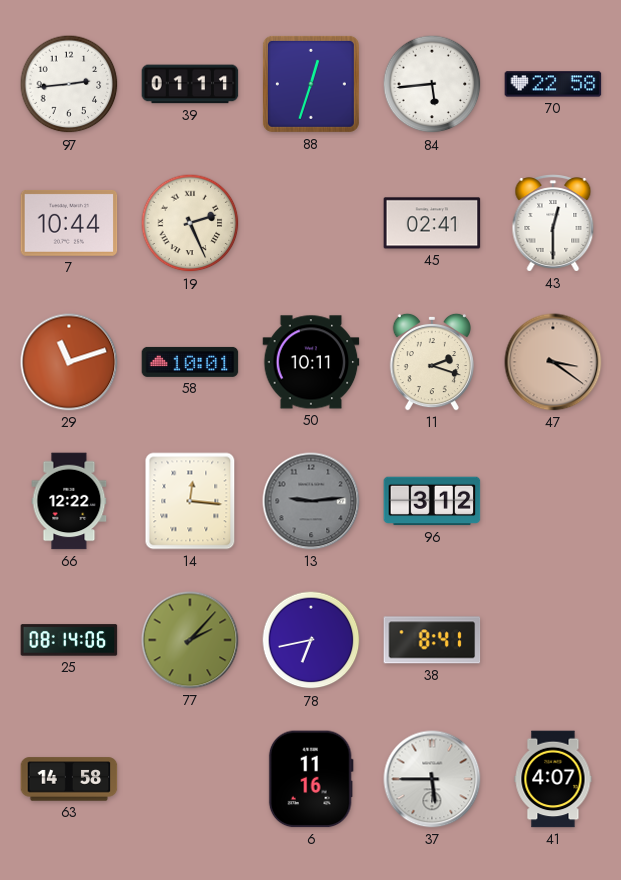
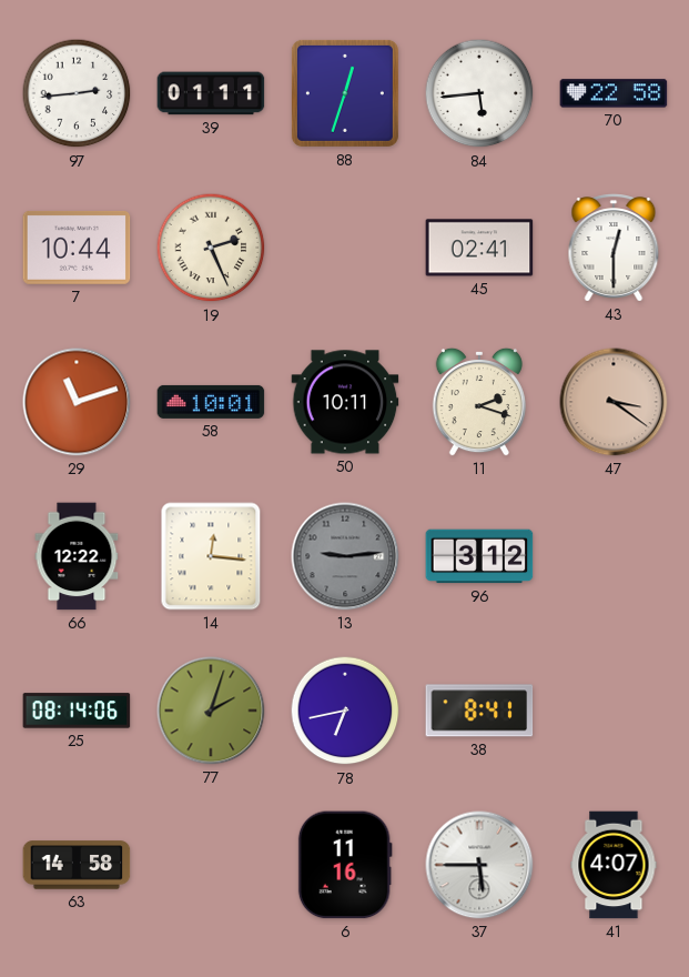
77: 2:07 -> 2:03 (211, 711)
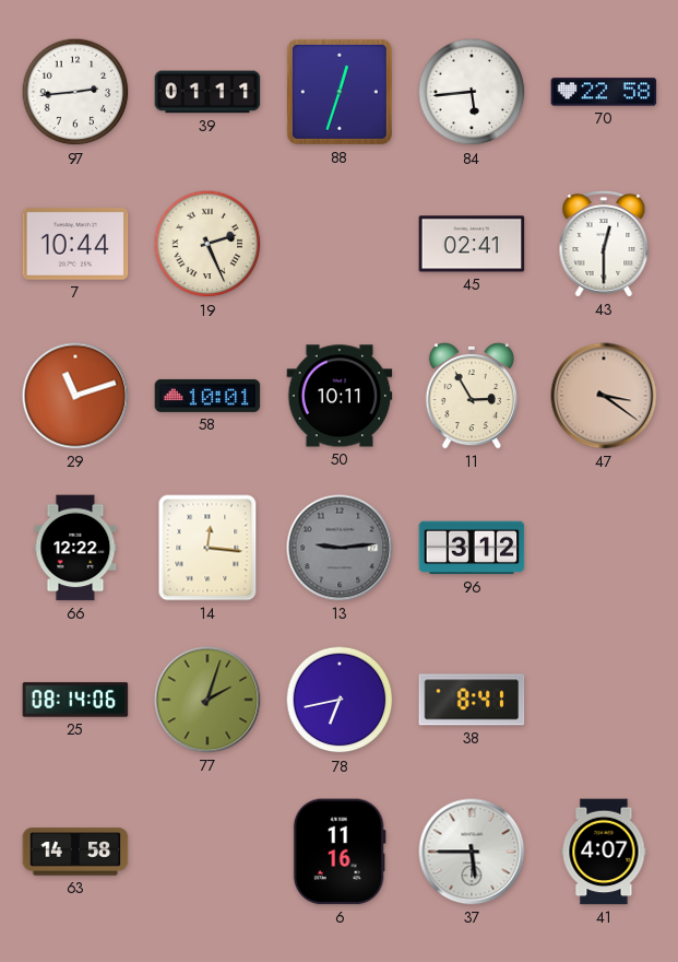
11: 2:18 -> 2:55 (472, 396)
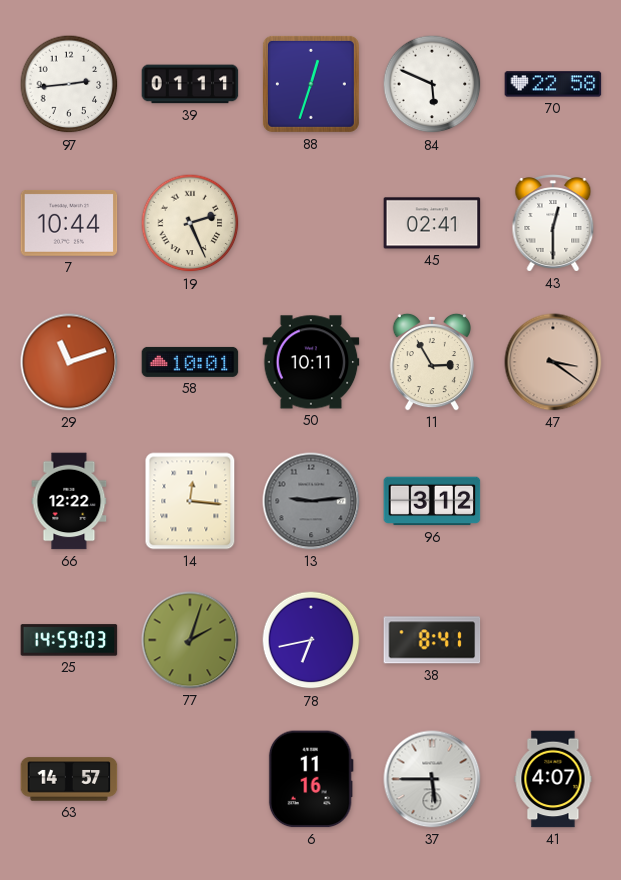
84: 5:44 -> 5:49 (432, 84)
25: 08:14 -> 14:59 (69, 640)
63: 14:58 -> 14:57 (69, 779)
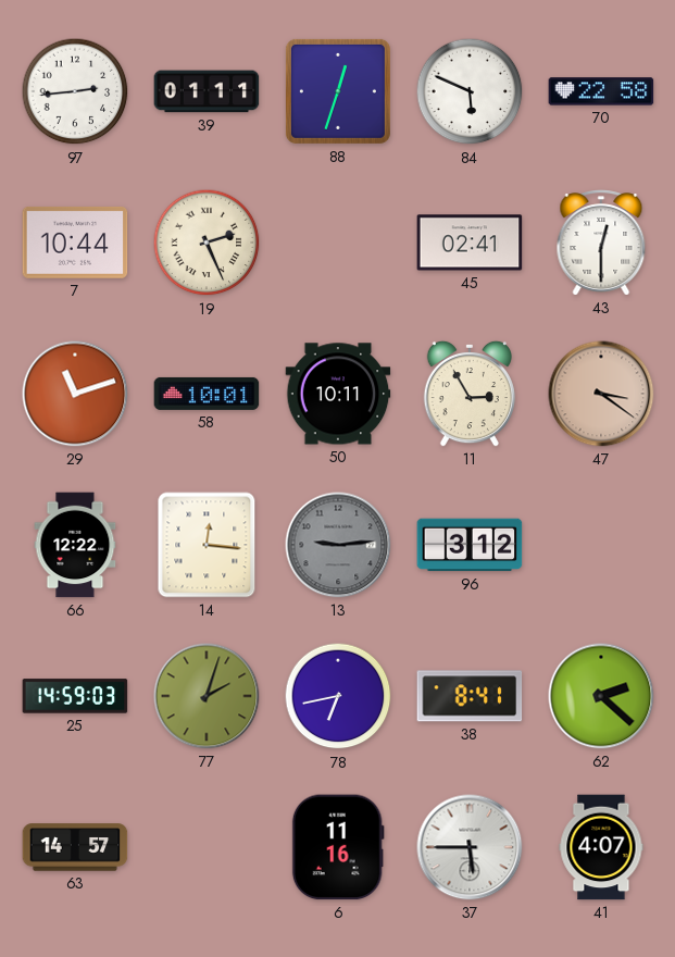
62: none -> 2:22 (601, 696)
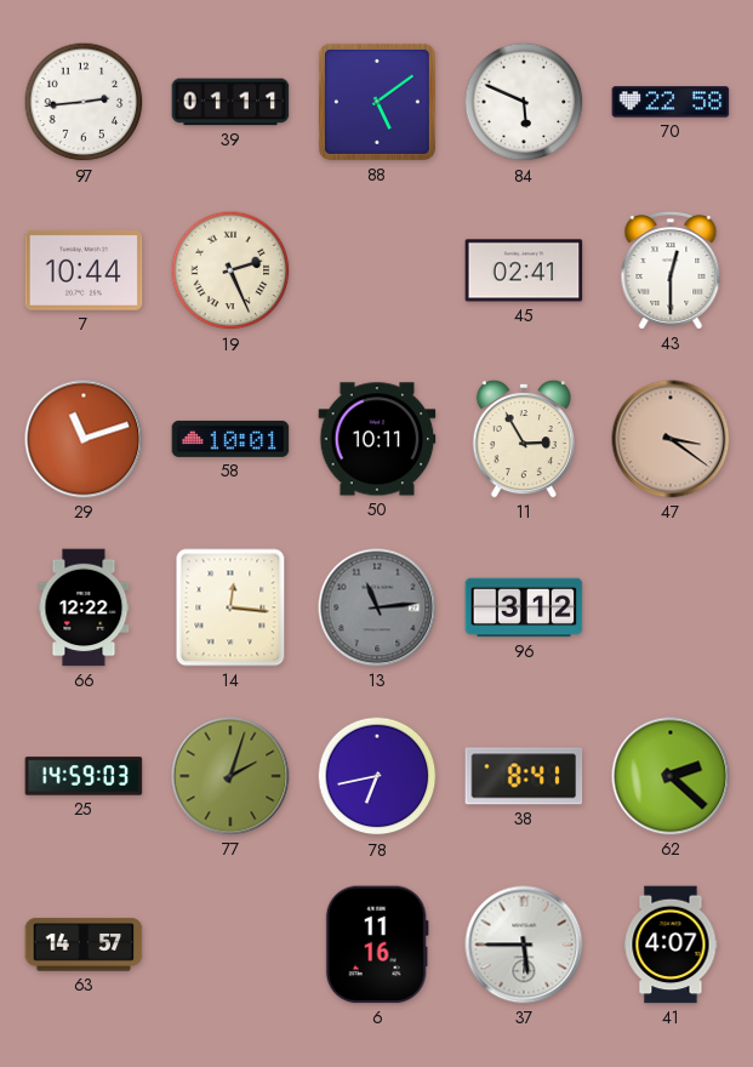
88: 12:33 -> 5:09 (377, 102)
13: 9:14 -> 11:14 (377, 607)
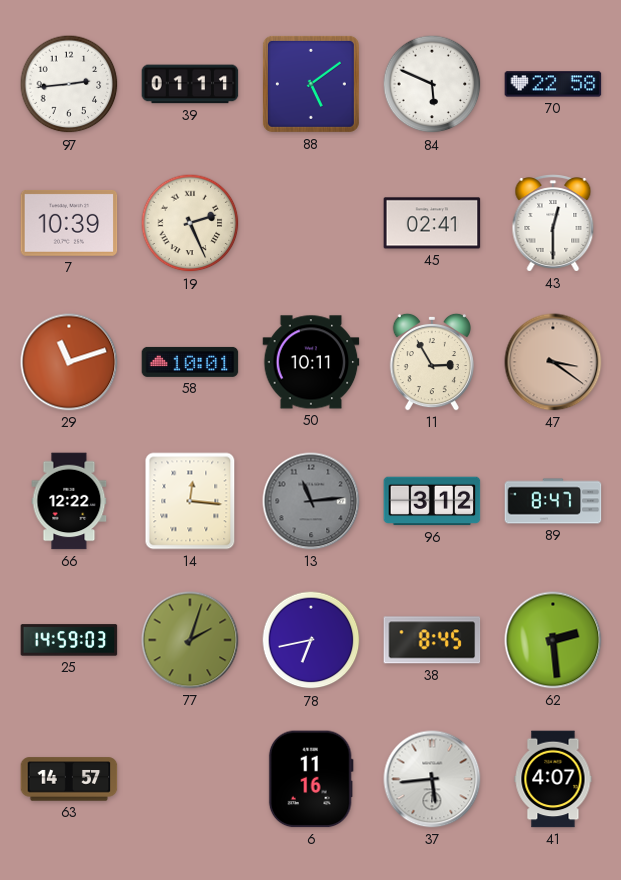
7: 10:44 -> 10:39 (69, 223)
89: none -> 8:47 (553, 501)
38: 8:41 -> 8:45 (432, 640)
62: 2:22 -> 2:29 (553, 640)
37: 5:45 -> 5:44 (432, 779)
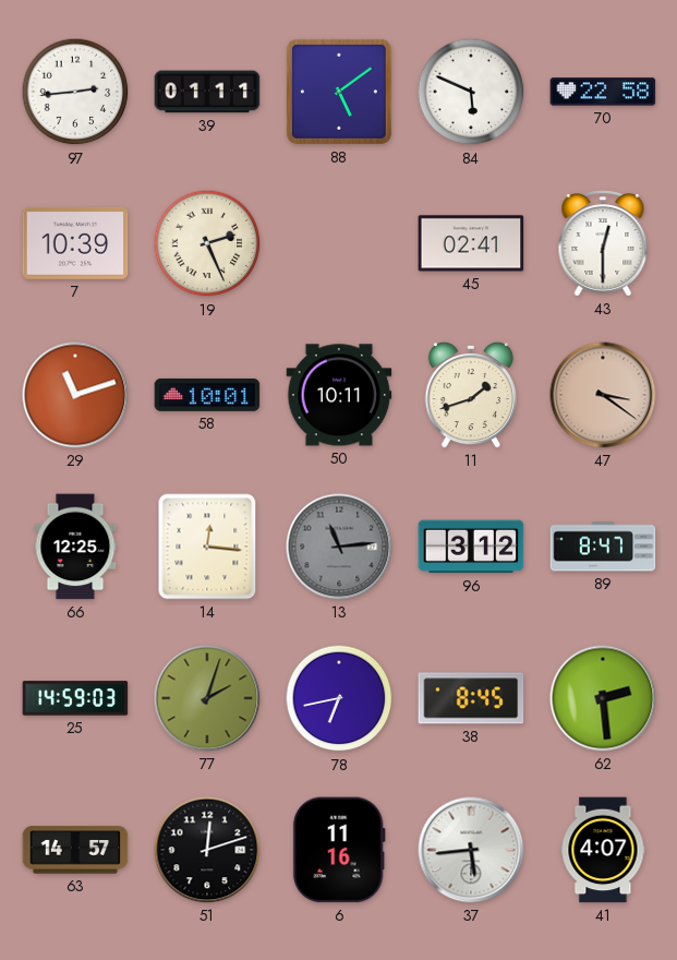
11: 2:55 -> 1:42 (471, 395)
66: 12:22 -> 12:25 (75, 547)
51: none -> 12:12 (207, 850)
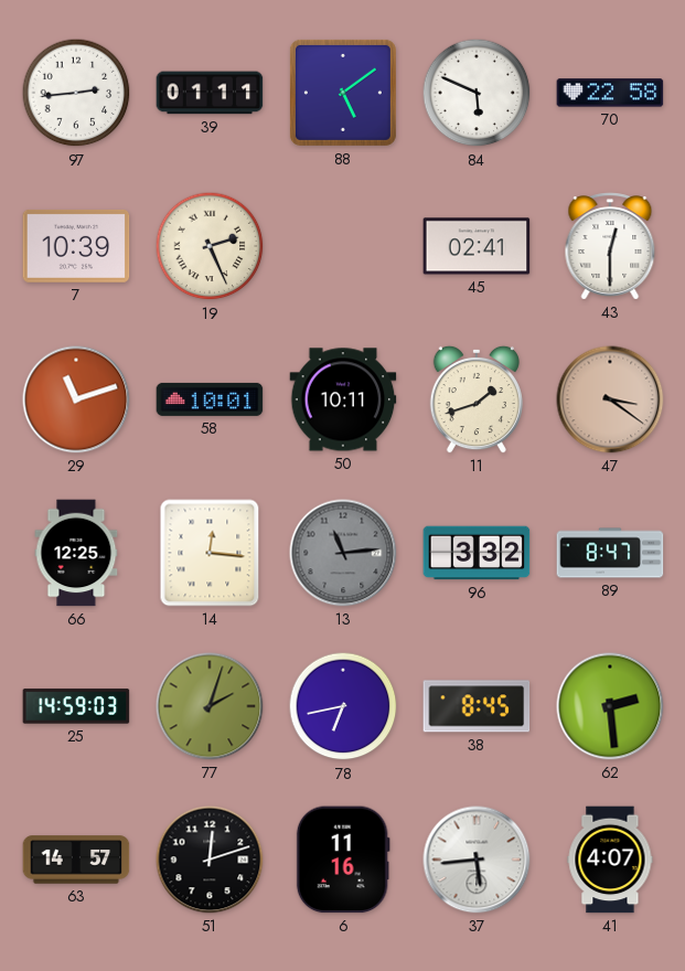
96: 3:12 -> 3:32 (477, 553)
